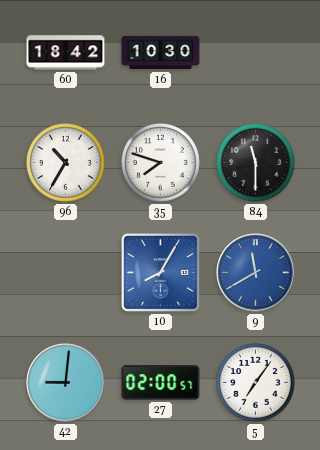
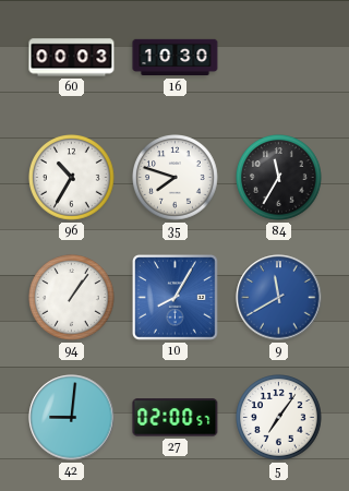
60: 18:42 -> 00:03 (72, 58)
84: 11:30 -> 11:35 (279, 178)
94: none -> 1:06 (72, 298)
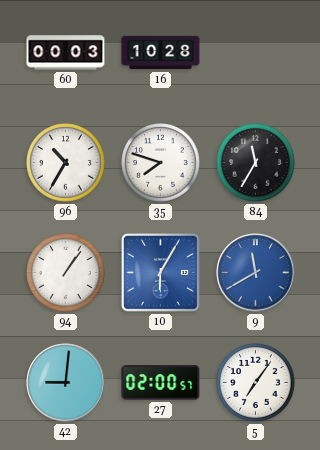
16: 10:30 -> 10:28 (161, 53)
10: 8:05 -> 6:05 (161, 273)
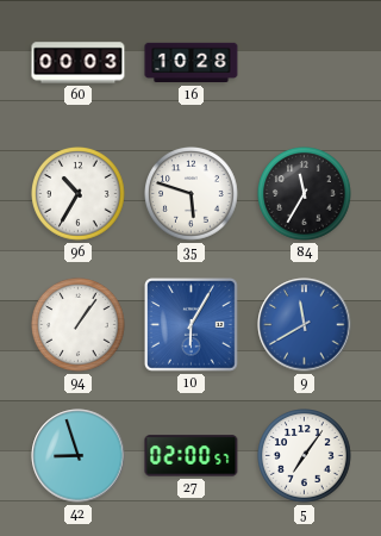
35: 7:48 -> 5:48 (192, 194)
42: 9:01 -> 8:57 (79, 456)
